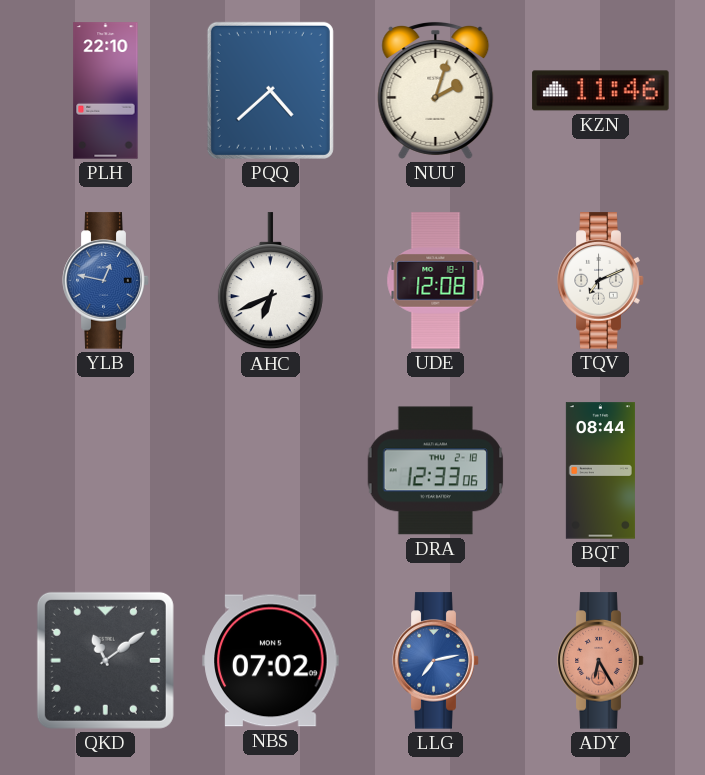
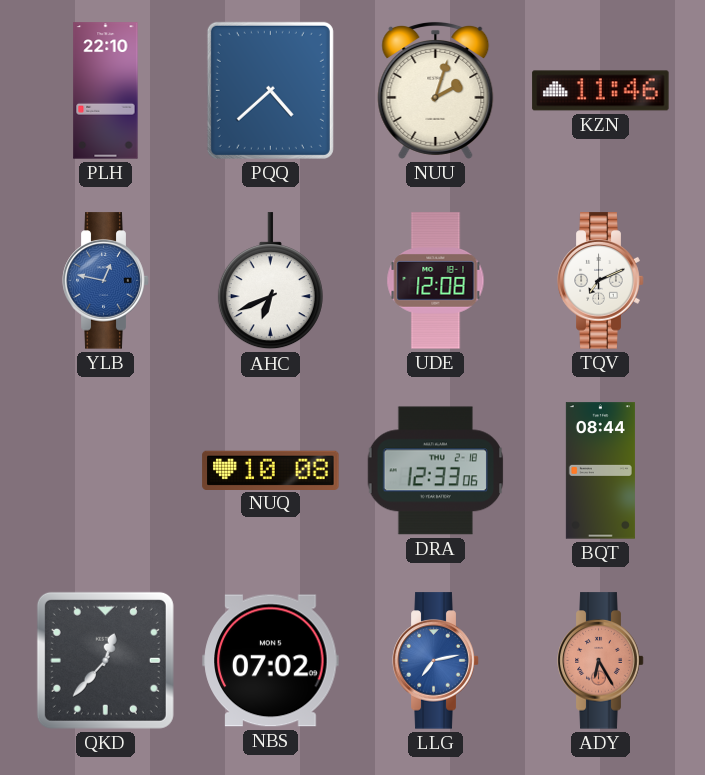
NUQ: none -> 10:08 (271, 470)
QKD: 11:09 -> 12:37 (105, 660)
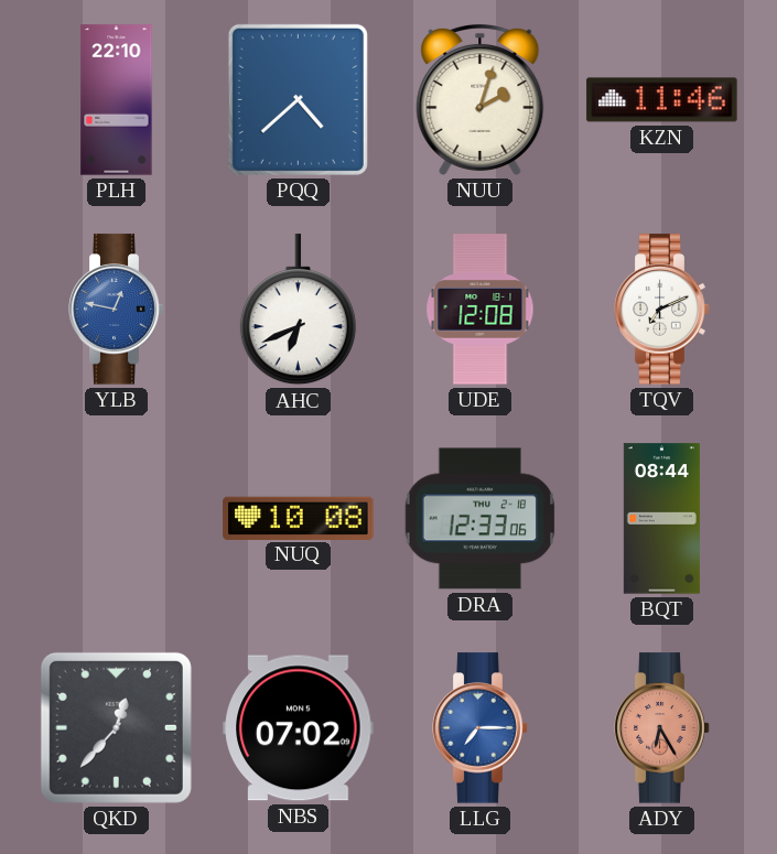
LLG: 7:13 -> 7:15 (481, 728)
